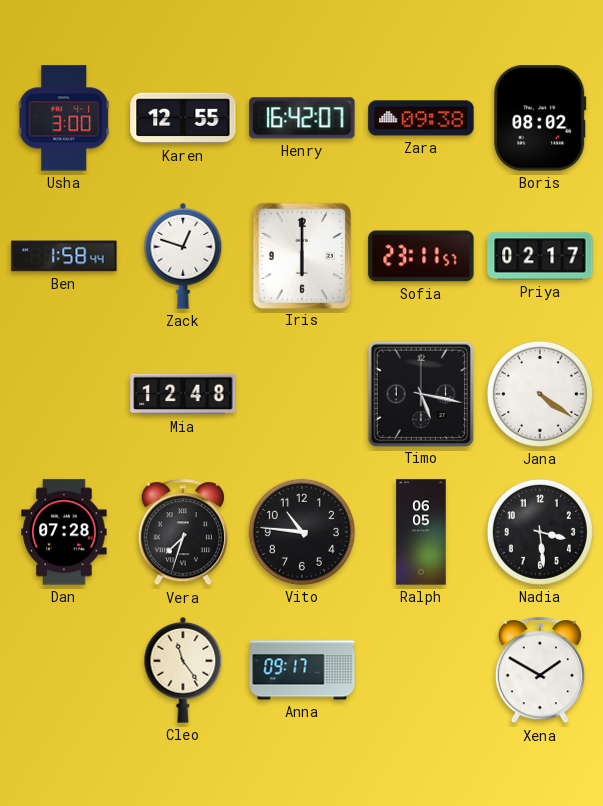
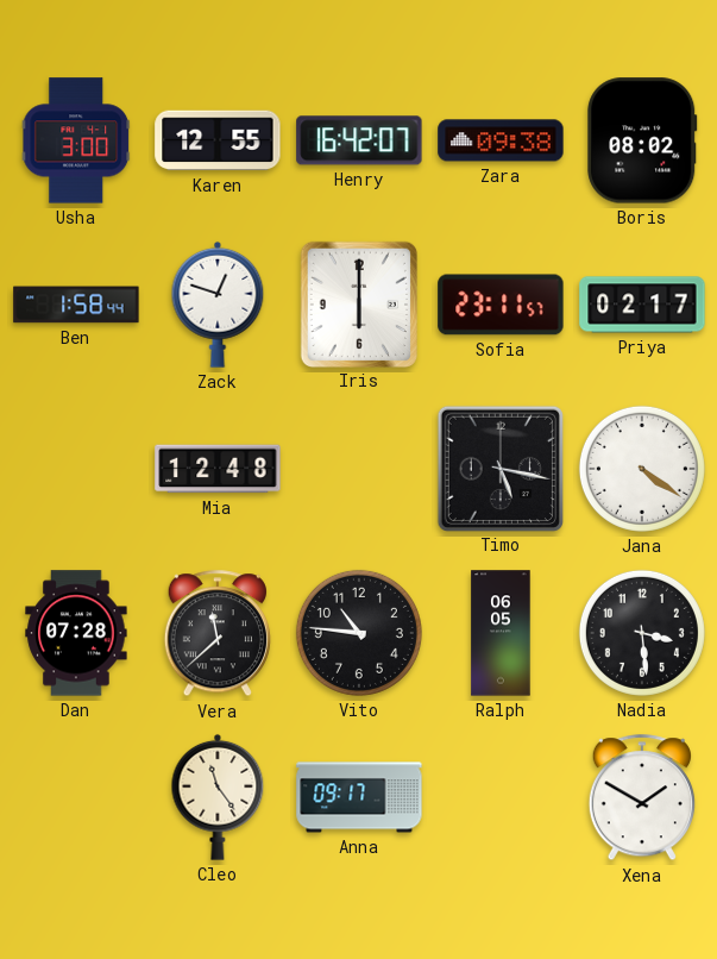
Vera: 7:33 -> 11:38 (218, 634)
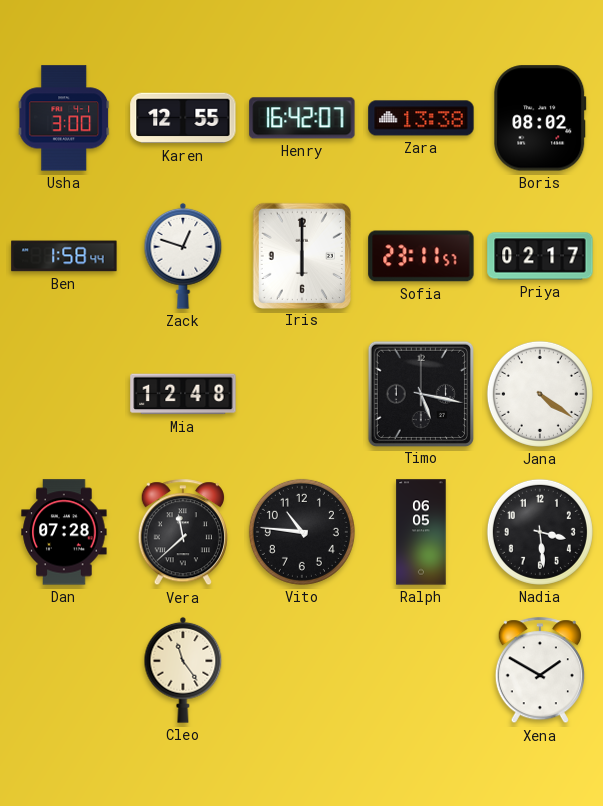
Zara: 09:38 -> 13:38 (421, 118)
Anna: 09:17 -> none (359, 797)
